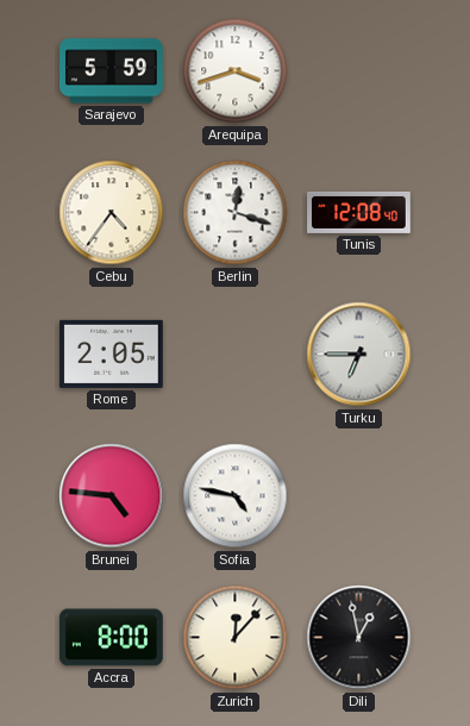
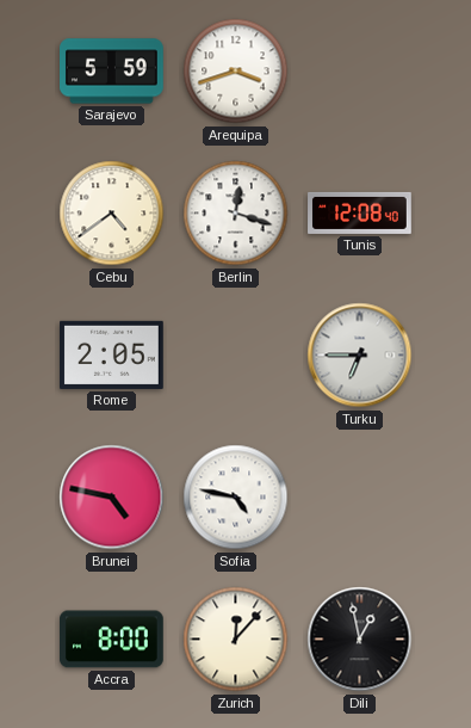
Cebu: 4:36 -> 4:39 (112, 214)
Brunei: 4:46 -> 4:47 (112, 498)
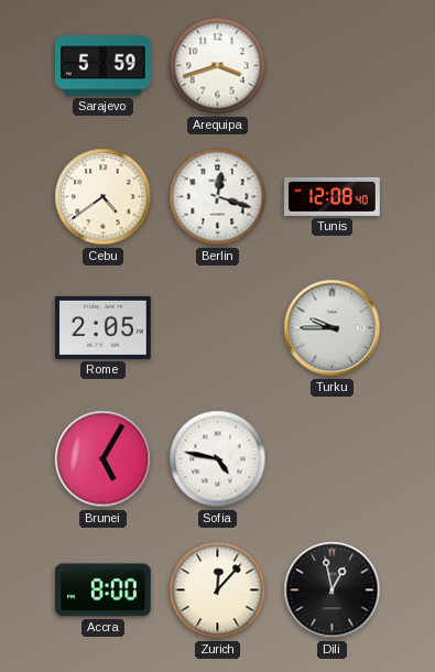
Turku: 6:45 -> 9:45 (333, 328)
Brunei: 4:47 -> 5:05 (104, 459)
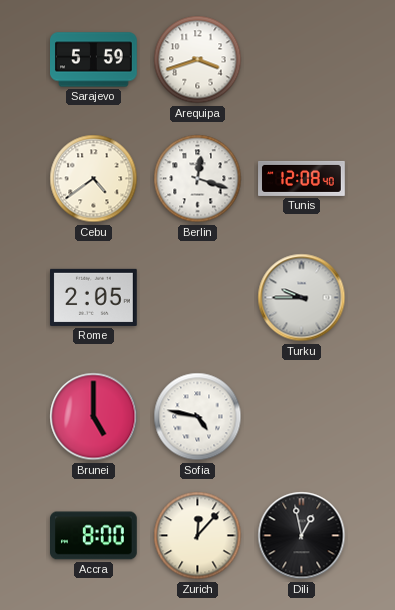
Brunei: 5:05 -> 5:00 (94, 417)
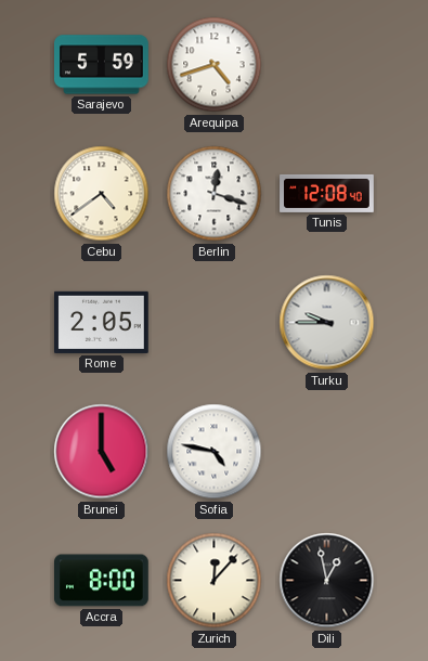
Arequipa: 3:42 -> 4:42 (215, 65)
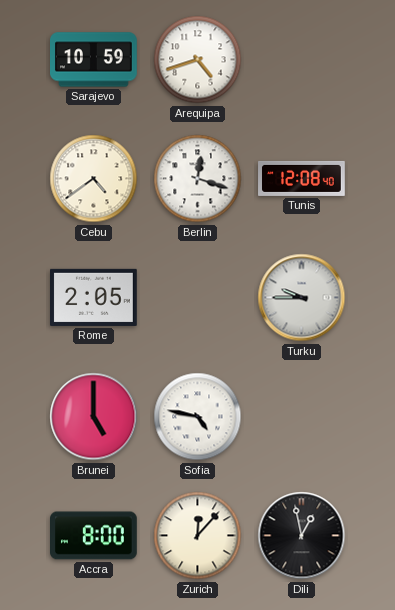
Sarajevo: 5:59 -> 10:59 (94, 60)
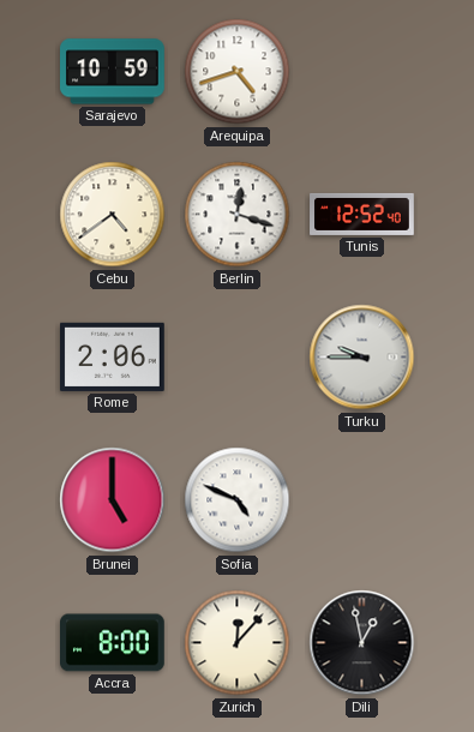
Tunis: 12:08 -> 12:52 (362, 214)
Rome: 2:05 -> 2:06 (113, 356)
Sofia: 4:47 -> 4:49 (238, 500)
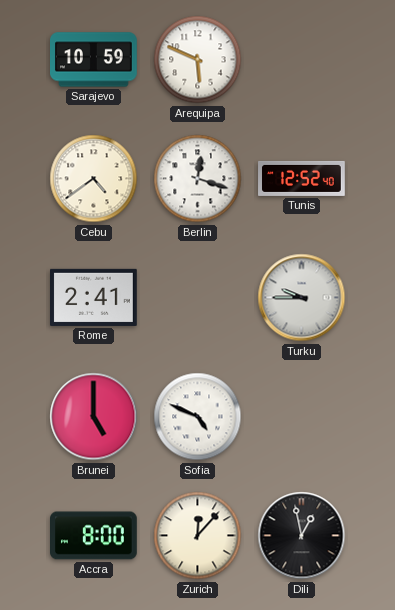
Arequipa: 4:42 -> 5:49 (198, 60)
Rome: 2:06 -> 2:41 (94, 297)
